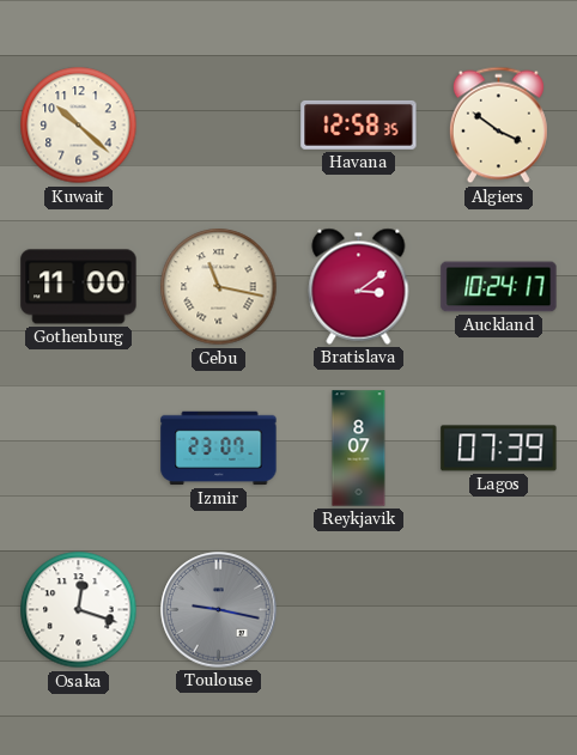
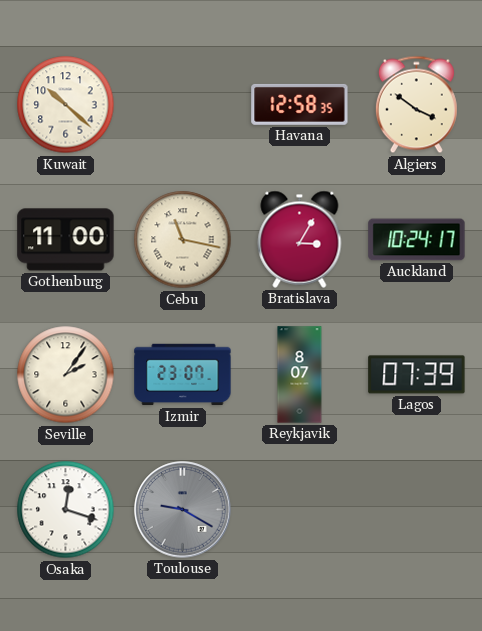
Bratislava: 3:09 -> 3:05 (300, 239)
Seville: none -> 2:06 (66, 375)
Toulouse: 9:17 -> 9:20 (183, 510)
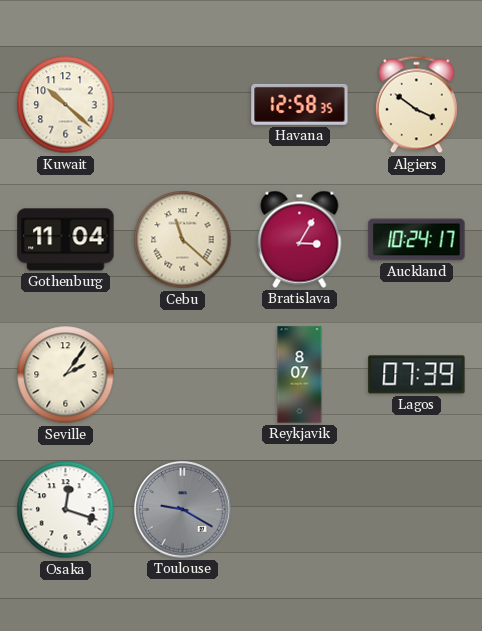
Gothenburg: 11:00 -> 11:04 (66, 240)
Cebu: 11:17 -> 11:22 (183, 240)
Izmir: 23:07 -> none (183, 375)
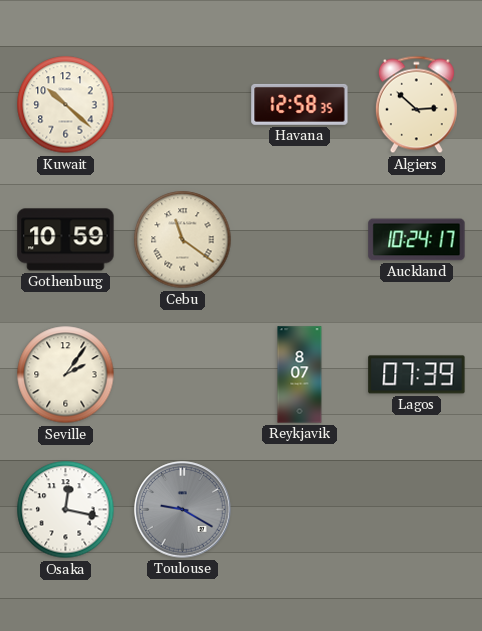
Algiers: 3:51 -> 2:52 (416, 105)
Gothenburg: 11:04 -> 10:59 (66, 240)
Cebu: 11:22 -> 11:21 (183, 240)
Bratislava: 3:05 -> none (300, 239)
Osaka: 12:18 -> 12:17 (66, 510)
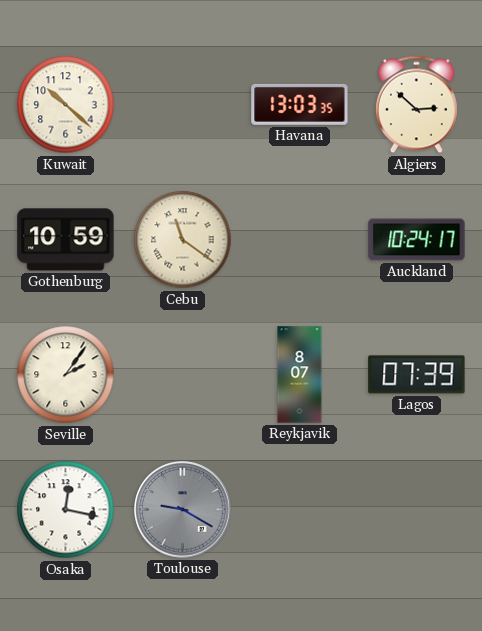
Havana: 12:58 -> 13:03 (300, 104)
